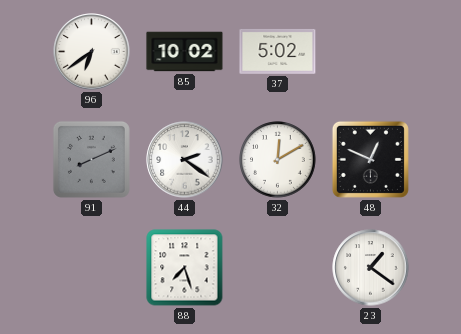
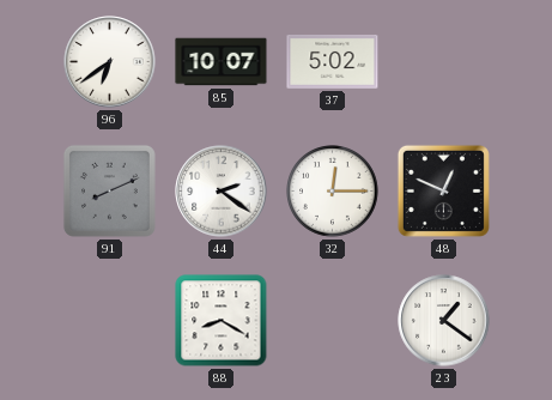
85: 10:02 -> 10:07 (222, 62)
32: 12:10 -> 12:15 (333, 192)
88: 7:27 -> 8:20 (222, 321)
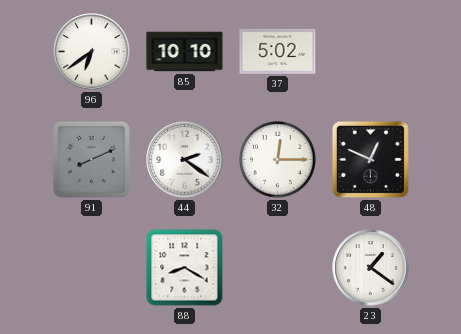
85: 10:07 -> 10:10 (185, 52)
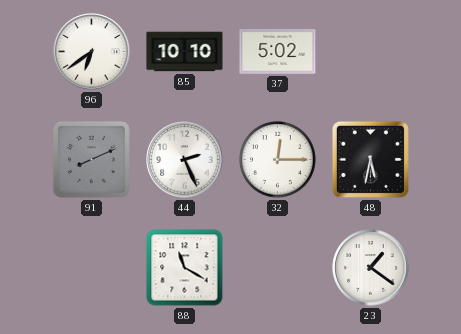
44: 2:21 -> 2:26 (185, 160)
48: 12:49 -> 5:32 (370, 159)
88: 8:20 -> 11:20 (185, 268)
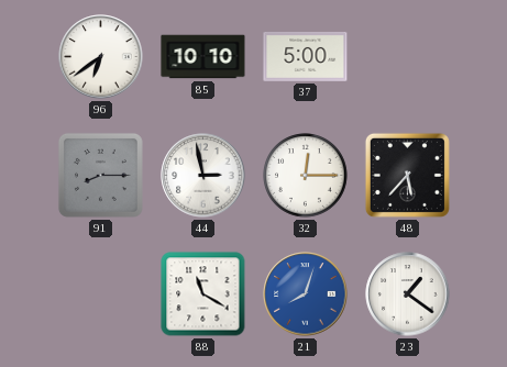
37: 5:02 -> 5:00 (306, 56)
91: 8:11 -> 8:15 (100, 175)
44: 2:26 -> 2:58 (203, 176)
48: 5:32 -> 5:37 (407, 175)
21: none -> 8:03 (306, 294)
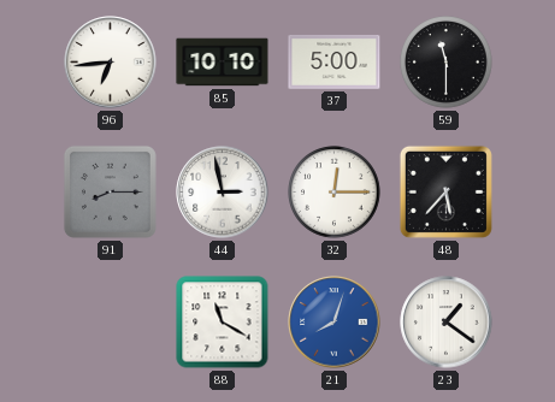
96: 6:39 -> 6:44 (111, 63)
59: none -> 11:30 (447, 63)
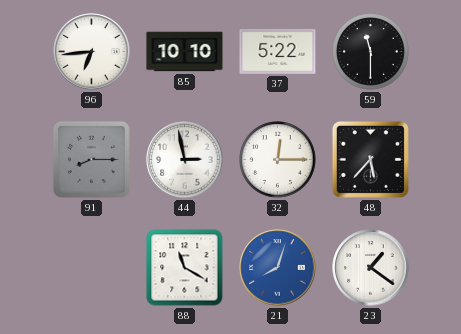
37: 5:00 -> 5:22 (278, 51)
